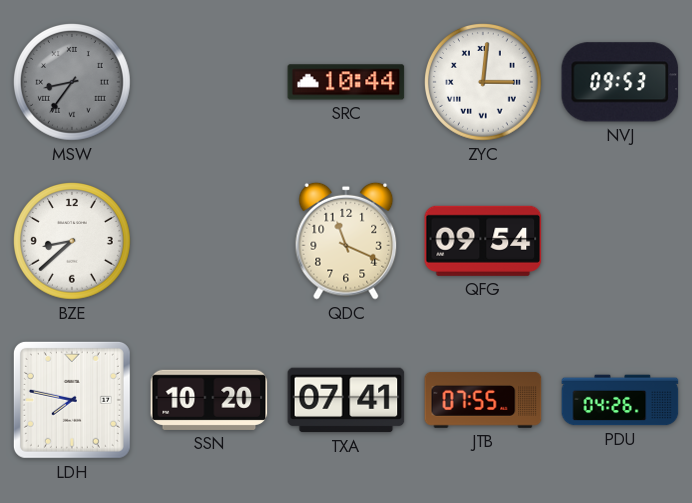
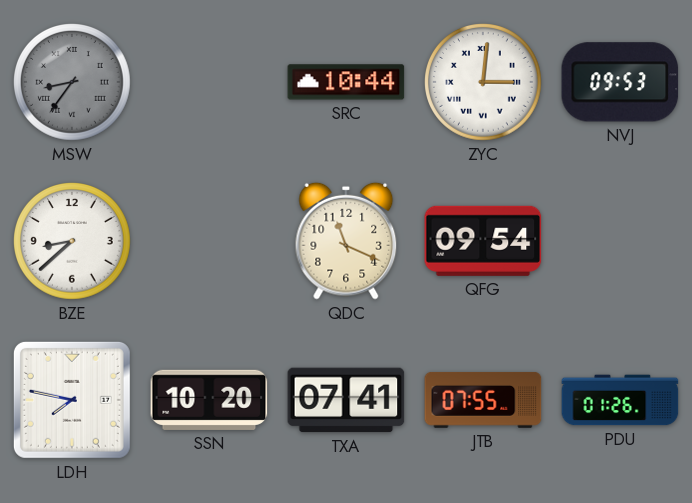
PDU: 04:26 -> 01:26 (620, 400)
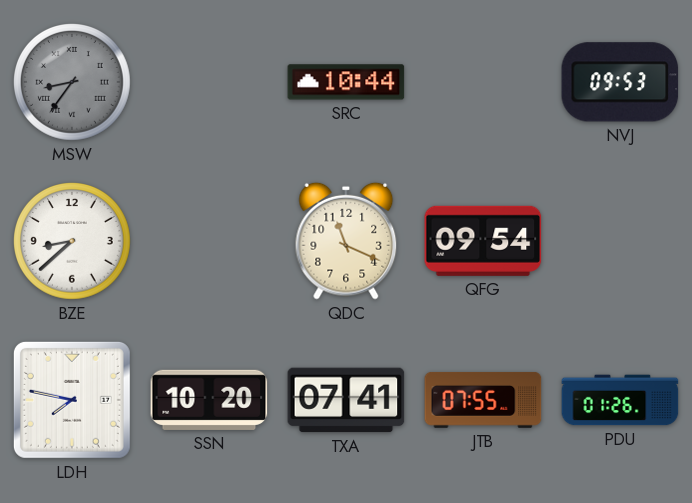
ZYC: 3:01 -> none (484, 83)
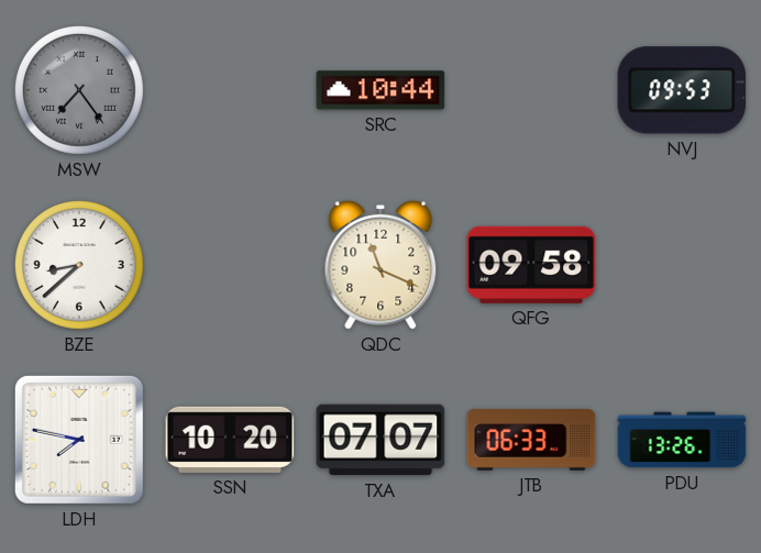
MSW: 8:36 -> 7:24 (80, 91)
QFG: 09:54 -> 09:58 (531, 265)
TXA: 07:41 -> 07:07 (380, 440)
JTB: 07:55 -> 06:33 (531, 440)
PDU: 01:26 -> 13:26 (682, 440)
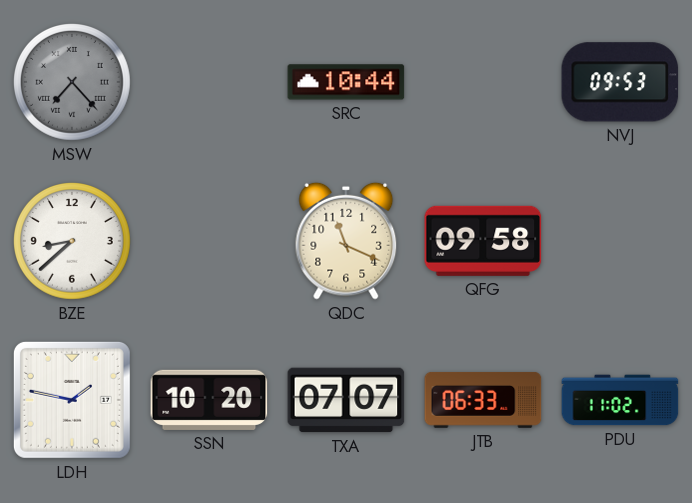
MSW: 7:24 -> 7:23 (73, 83)
LDH: 7:47 -> 1:47 (72, 400)
PDU: 13:26 -> 11:02 (620, 400)
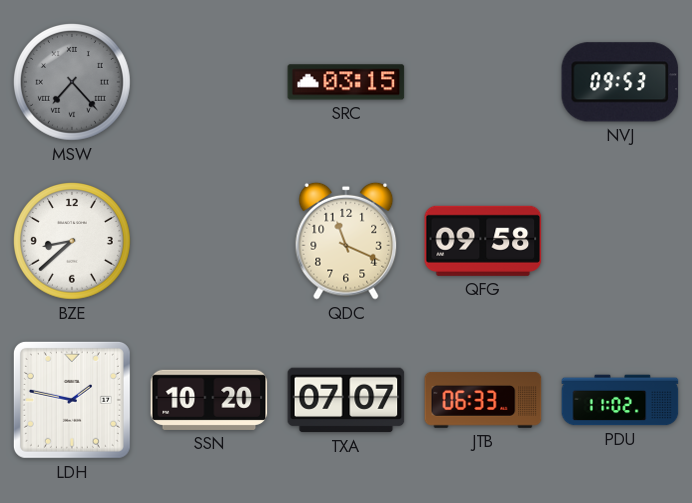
SRC: 10:44 -> 03:15 (346, 82)
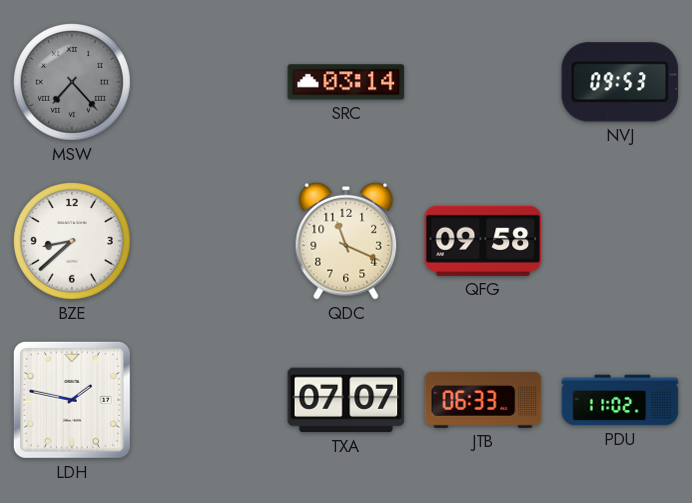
SRC: 03:15 -> 03:14 (346, 82)
SSN: 10:20 -> none (209, 400)
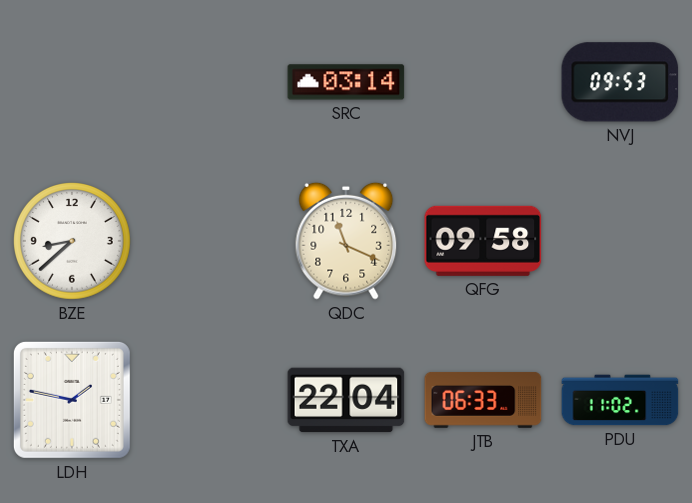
MSW: 7:23 -> none (73, 83)
TXA: 07:07 -> 22:04 (346, 400)
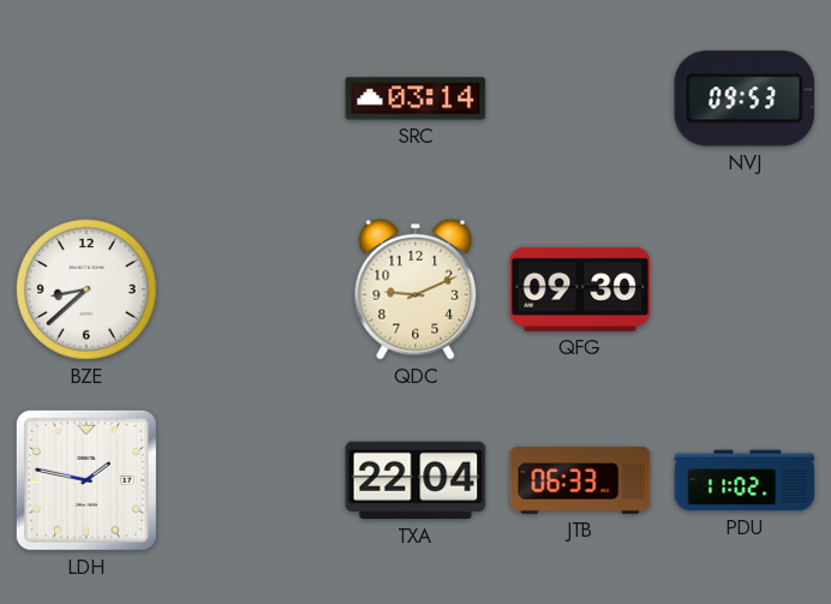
QDC: 11:19 -> 9:11 (416, 289)
QFG: 09:58 -> 09:30 (580, 289)
